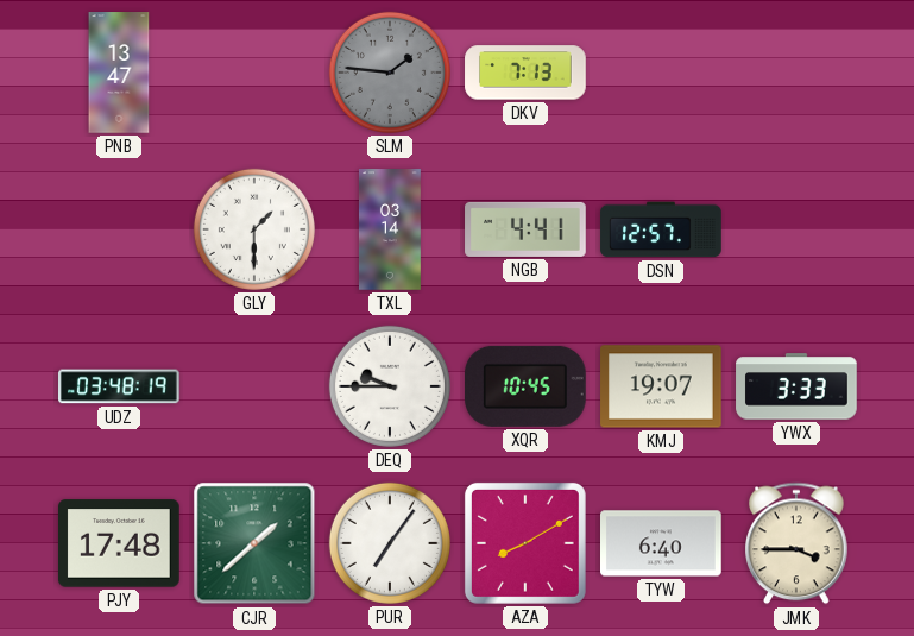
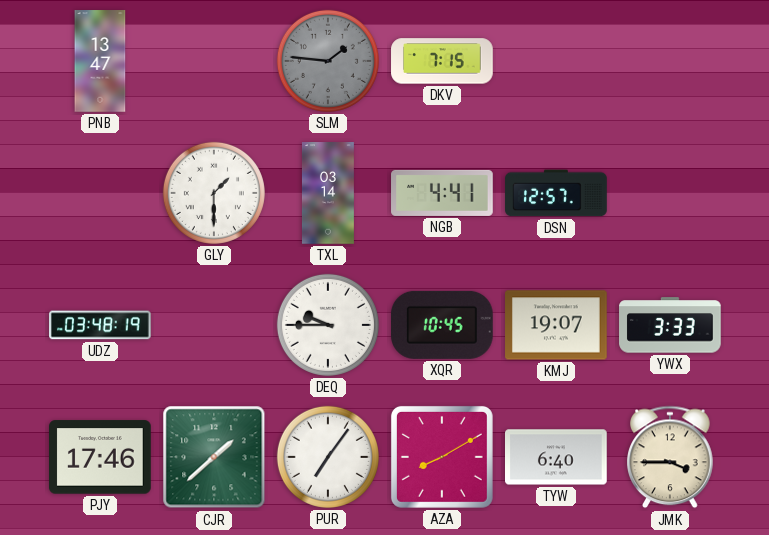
DKV: 7:13 -> 7:15 (442, 61)
PJY: 17:48 -> 17:46 (101, 457)
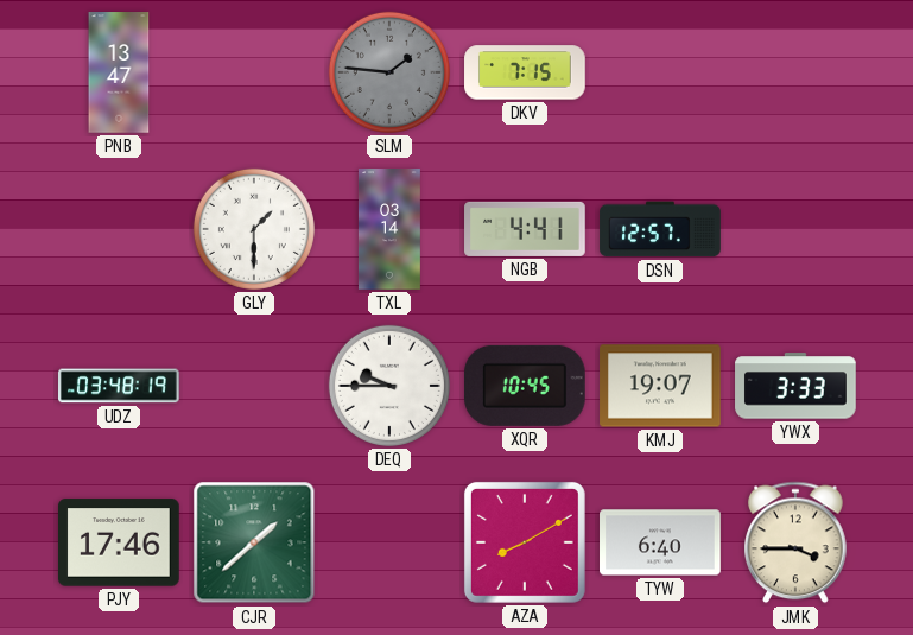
PUR: 7:06 -> none (328, 457)
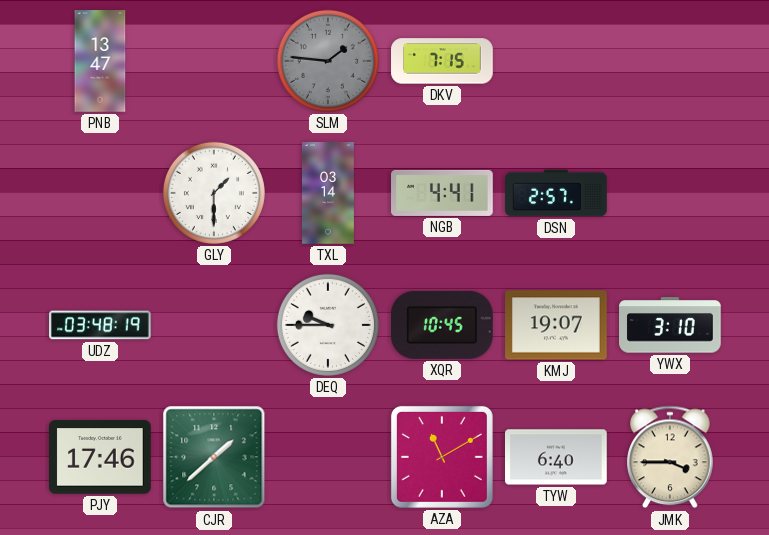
DSN: 12:57 -> 2:57 (556, 193)
YWX: 3:33 -> 3:10 (670, 325)
AZA: 8:10 -> 11:10 (442, 457)
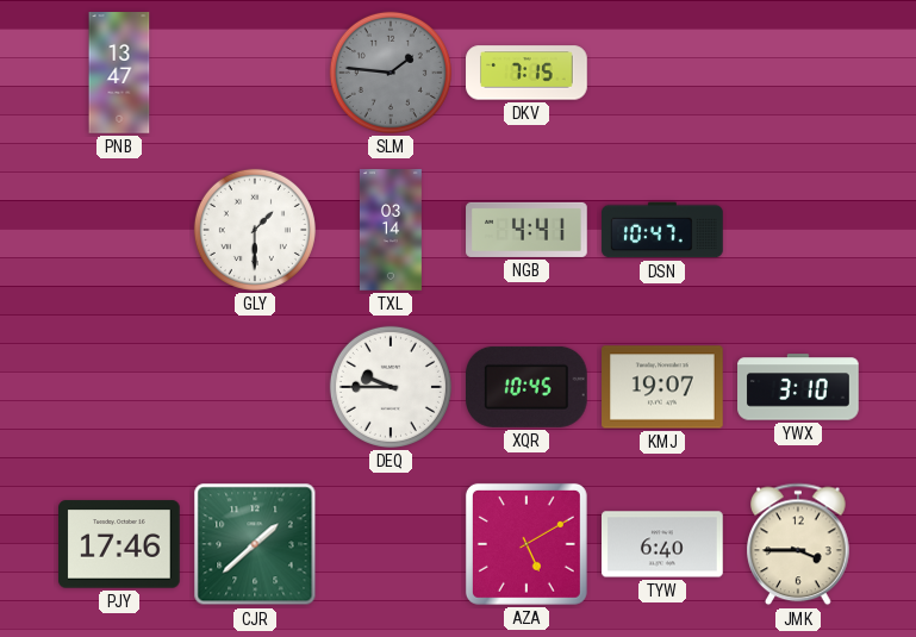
DSN: 2:57 -> 10:47 (662, 230)
UDZ: 03:48 -> none (101, 325)
AZA: 11:10 -> 5:10 (526, 544)
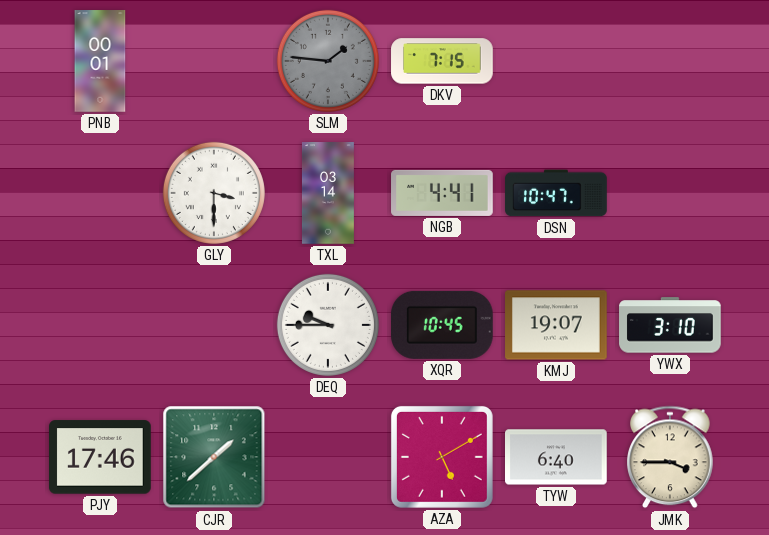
PNB: 13:47 -> 00:01 (100, 61)
GLY: 1:30 -> 3:30 (214, 193)
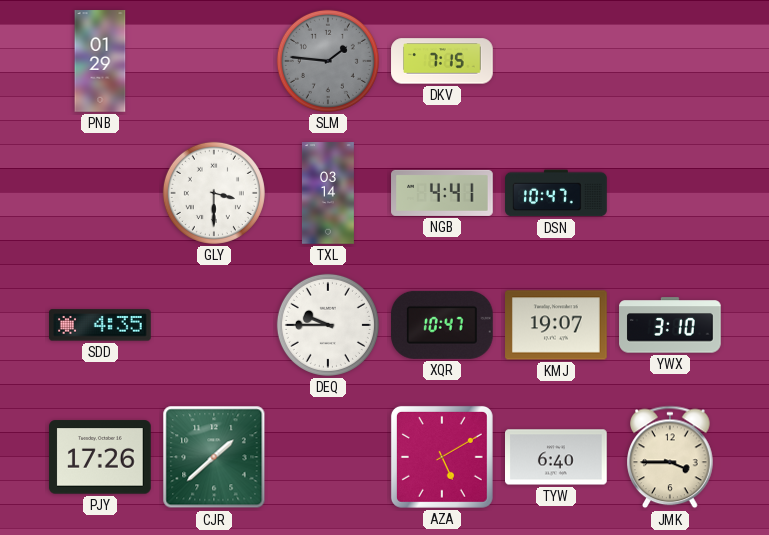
PNB: 00:01 -> 01:29 (100, 61)
SDD: none -> 4:35 (101, 325)
XQR: 10:45 -> 10:47 (443, 325)
PJY: 17:46 -> 17:26 (101, 457)
